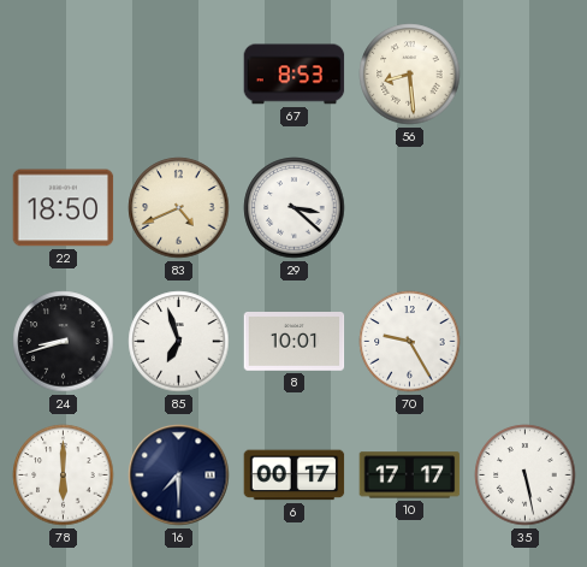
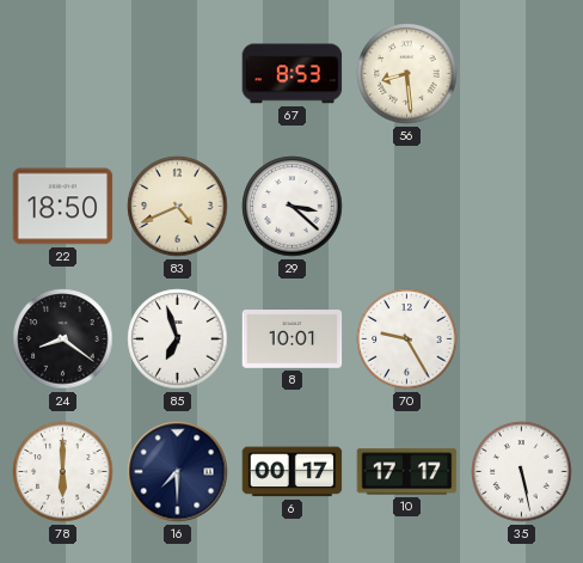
24: 8:42 -> 8:21 (63, 339)
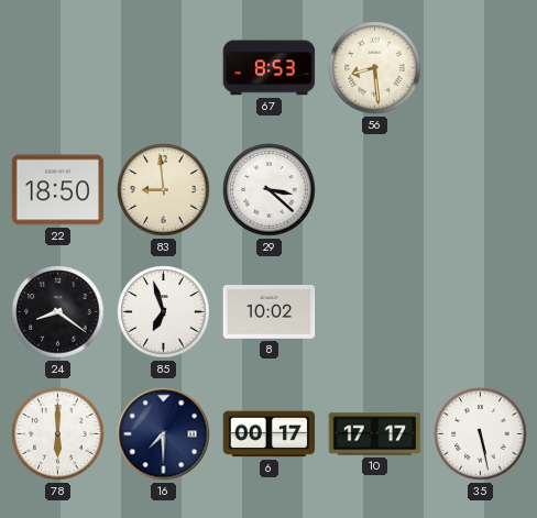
83: 4:41 -> 8:59 (164, 190)
8: 10:01 -> 10:02 (270, 312)
70: 9:25 -> none (407, 339)
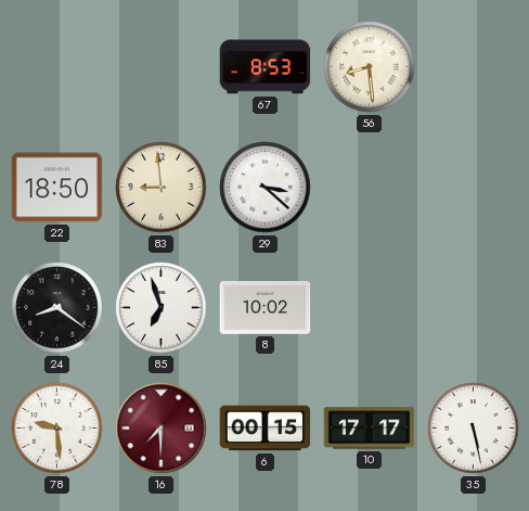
78: 6:00 -> 9:29 (57, 429)
16 dial: navy -> burgundy (162, 429)
6: 00:17 -> 00:15 (266, 429)
